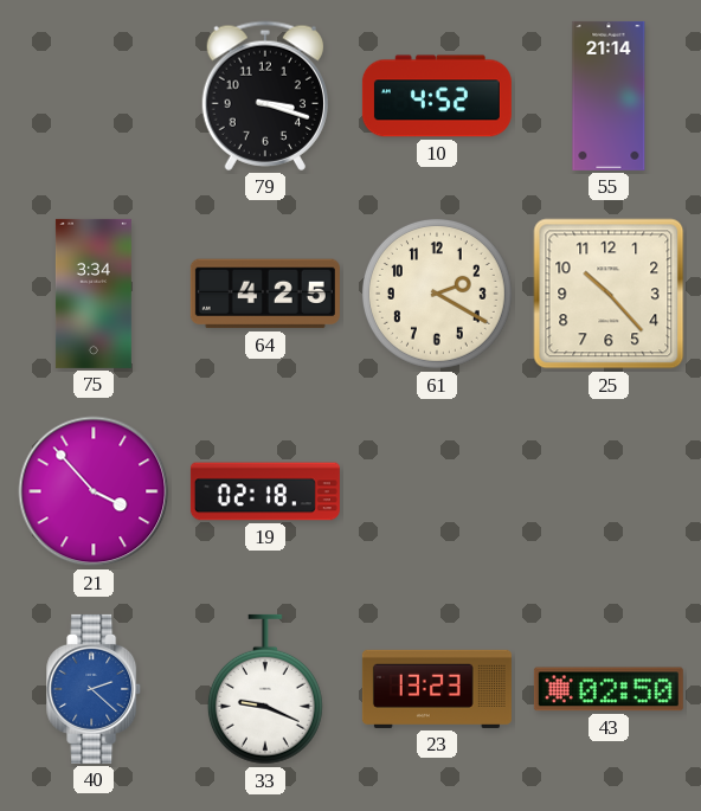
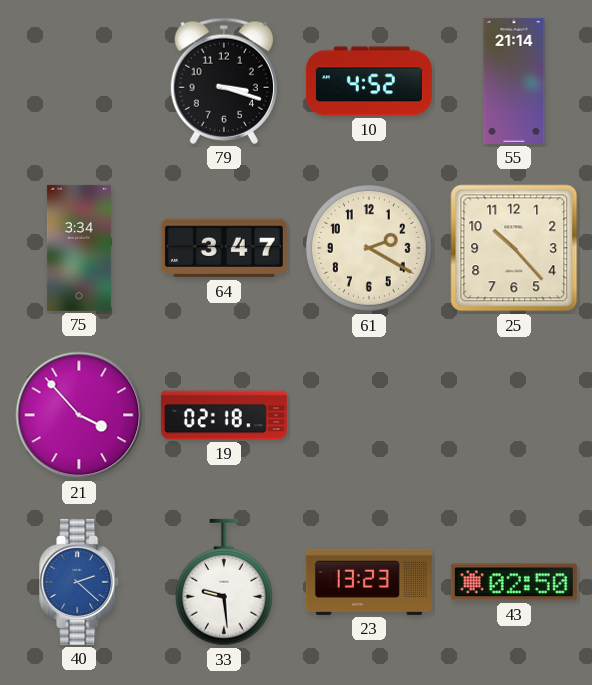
64: 4:25 -> 3:47 (224, 248)
33: 9:19 -> 9:29 (224, 582)
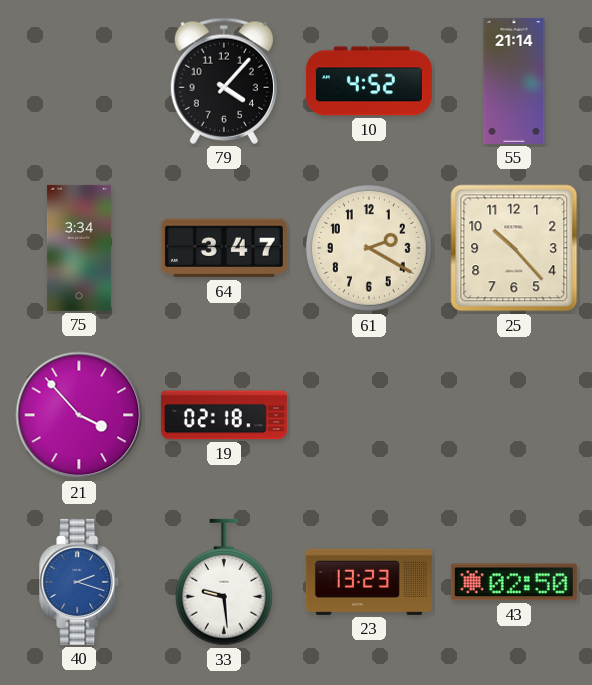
79: 3:18 -> 4:07 (224, 81)
40: 2:22 -> 2:18 (80, 582)
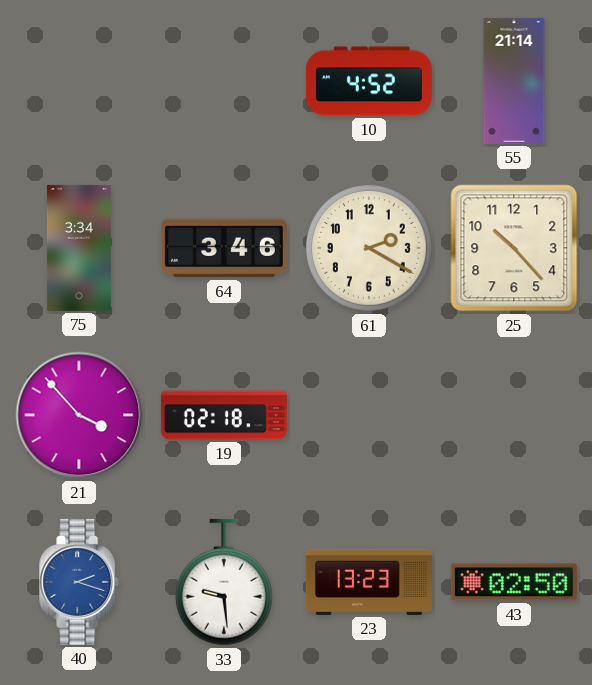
79: 4:07 -> none (224, 81)
64: 3:47 -> 3:46 (224, 248)
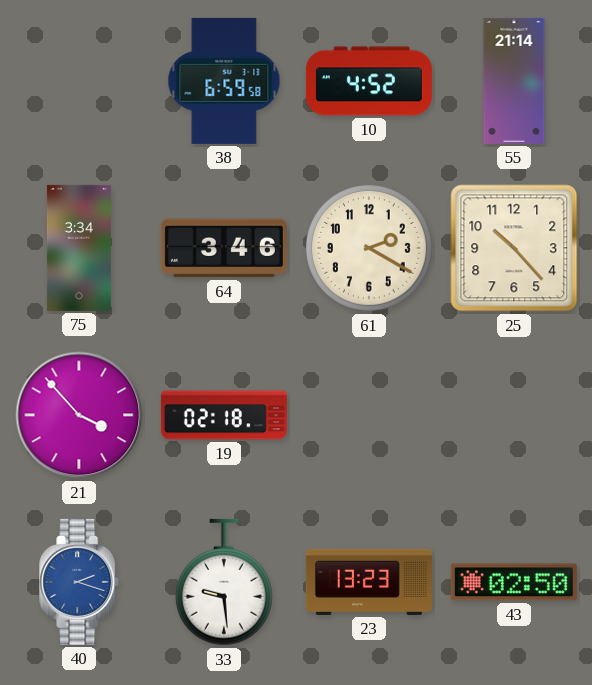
38: none -> 6:59 (224, 81)
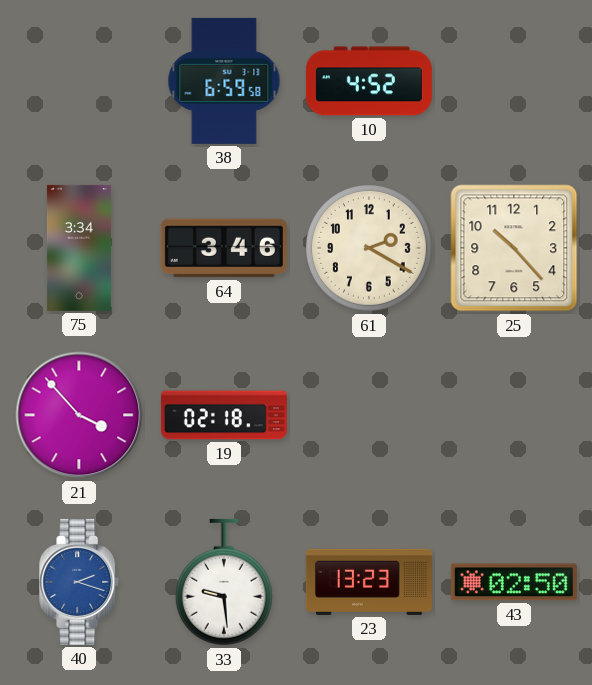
55: 21:14 -> none (514, 81)
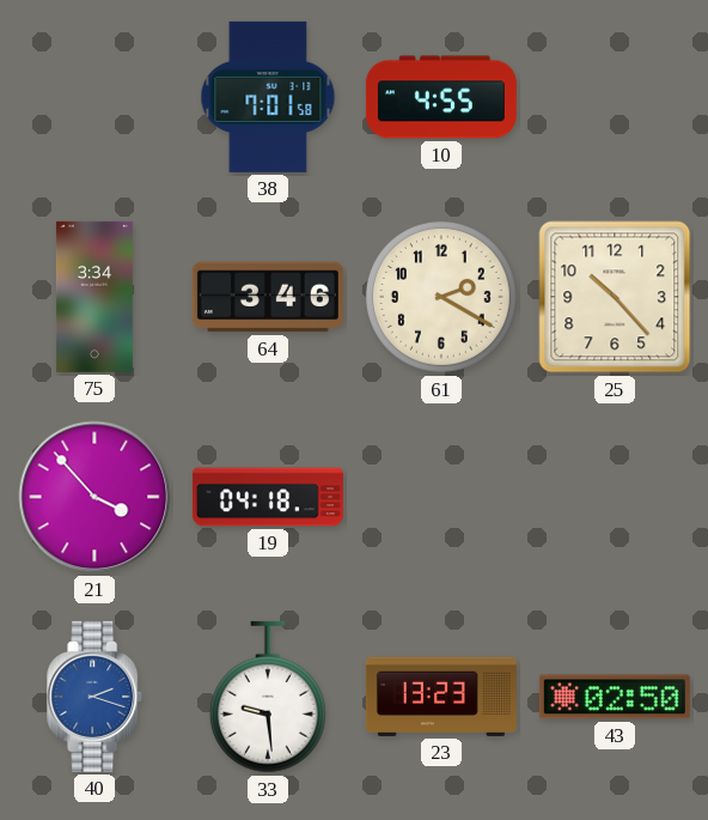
38: 6:59 -> 7:01 (268, 97)
10: 4:52 -> 4:55 (441, 97)
19: 02:18 -> 04:18 (268, 497)
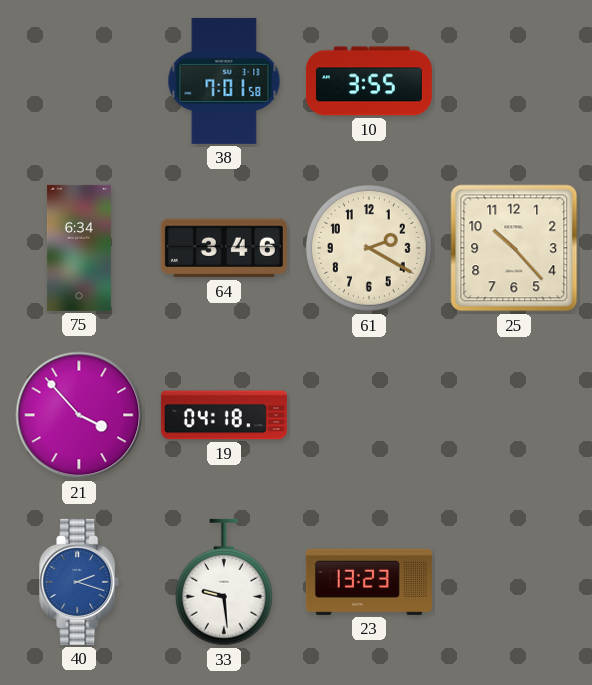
10: 4:55 -> 3:55 (369, 81)
75: 3:34 -> 6:34 (79, 248)
43: 02:50 -> none (615, 697)
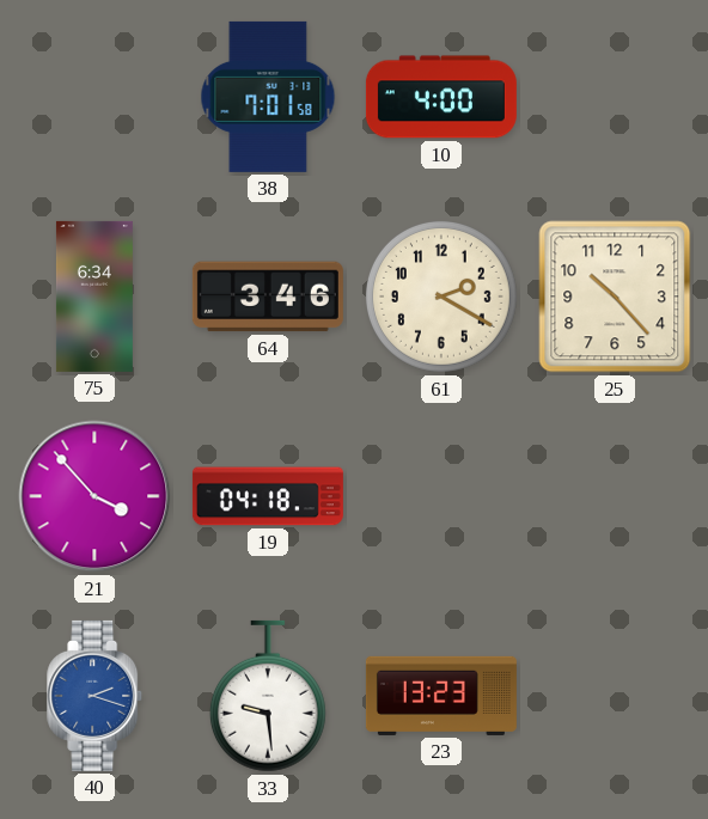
10: 3:55 -> 4:00 (441, 97)
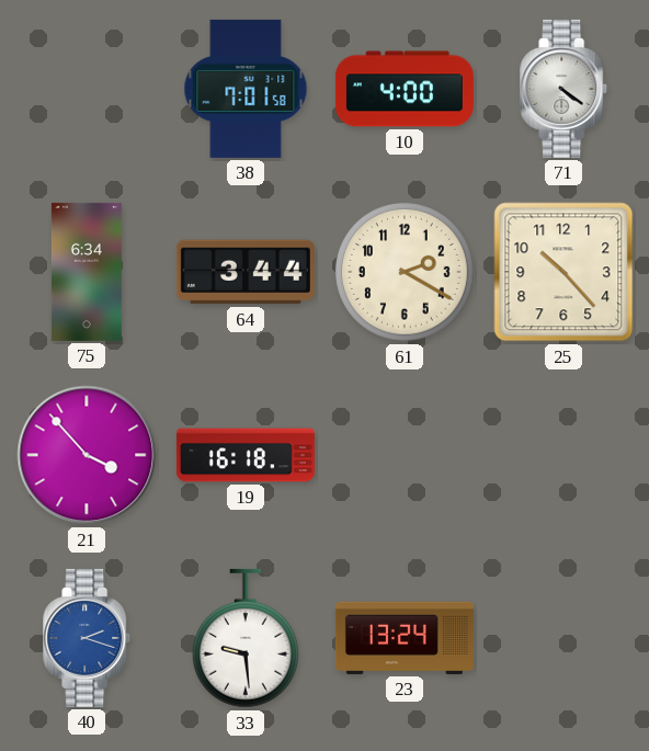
71: none -> 4:21 (565, 89)
64: 3:46 -> 3:44 (246, 272)
19: 04:18 -> 16:18 (246, 455)
23: 13:23 -> 13:24 (405, 638)
